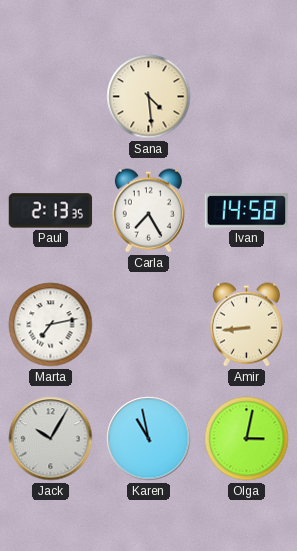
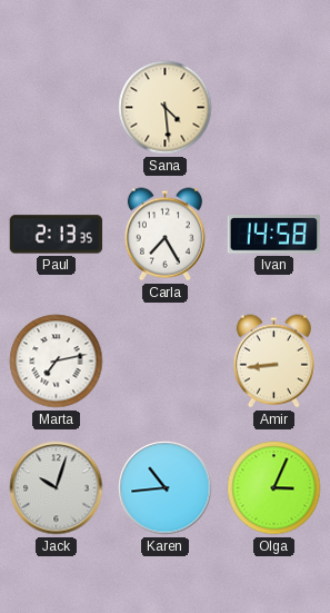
Jack: 10:05 -> 10:03 (57, 488)
Karen: 10:58 -> 10:44 (166, 488)
Olga: 3:02 -> 3:04 (274, 488)
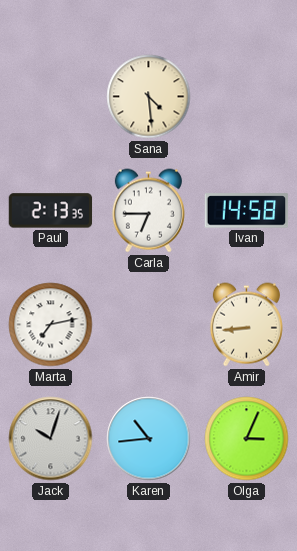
Carla: 7:25 -> 6:45 (148, 211)
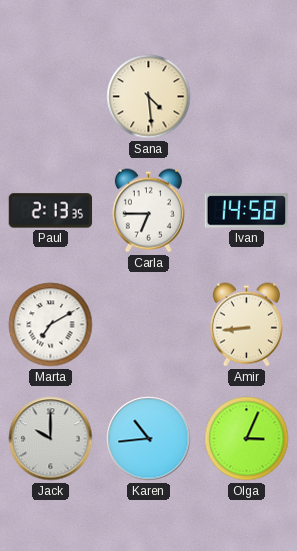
Marta: 7:13 -> 7:10 (51, 325)
Jack: 10:03 -> 10:00 (51, 439)
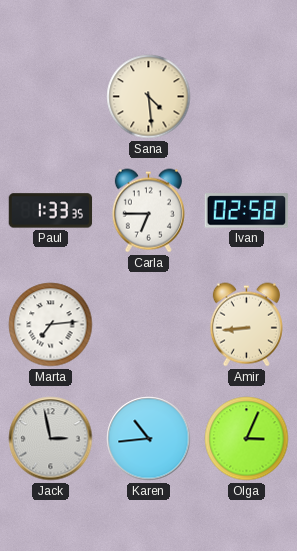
Paul: 2:13 -> 1:33 (51, 211)
Ivan: 14:58 -> 02:58 (247, 211)
Marta: 7:10 -> 7:14 (51, 325)
Jack: 10:00 -> 2:58 (51, 439)
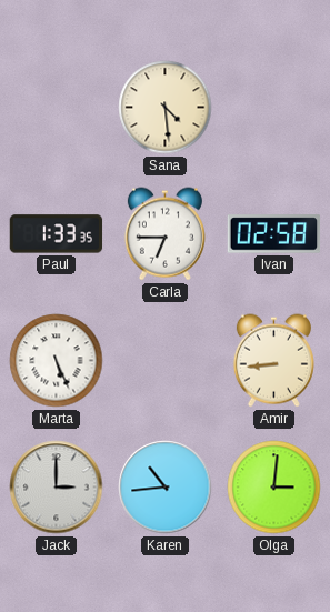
Marta: 7:14 -> 5:26 (57, 361)
Jack: 2:58 -> 3:00 (57, 488)
Olga: 3:04 -> 3:01 (274, 488)
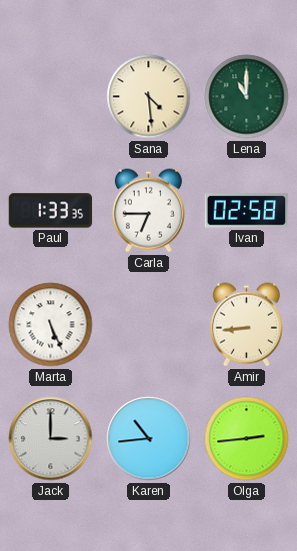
Lena: none -> 11:00 (247, 97)
Olga: 3:01 -> 2:44 (247, 439)
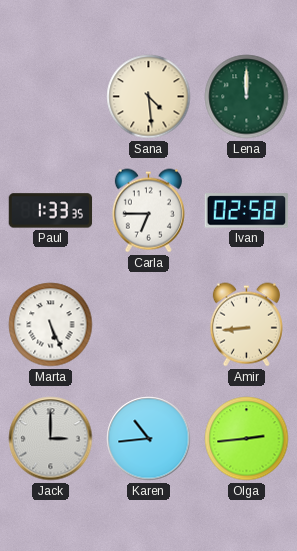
Lena: 11:00 -> 12:00 (247, 97)
